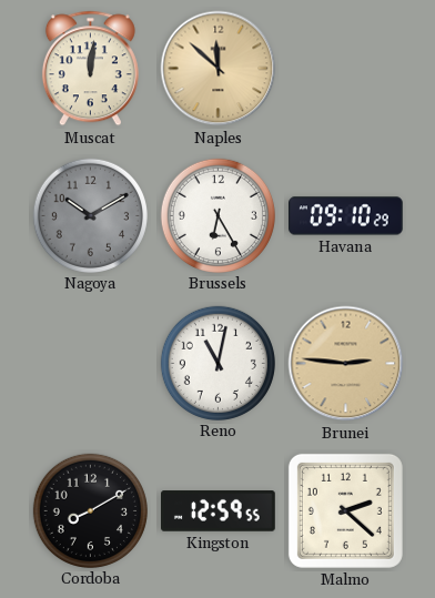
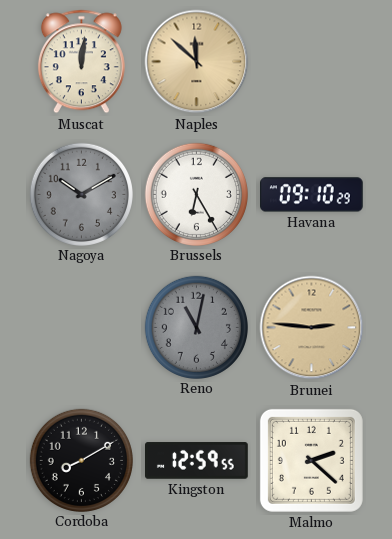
Reno dial: white -> grey (196, 327)
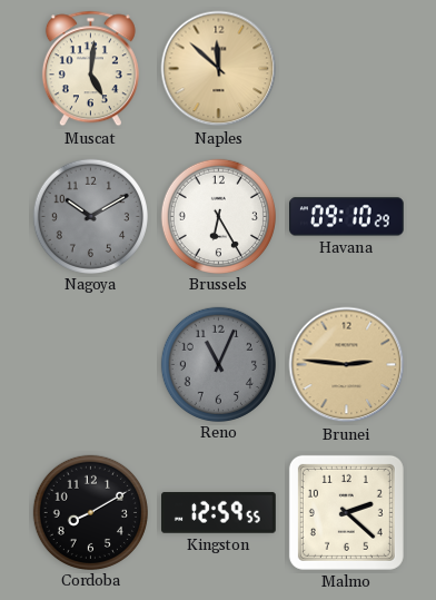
Muscat: 12:01 -> 5:01 (90, 69)
Reno: 11:02 -> 11:04 (218, 364)
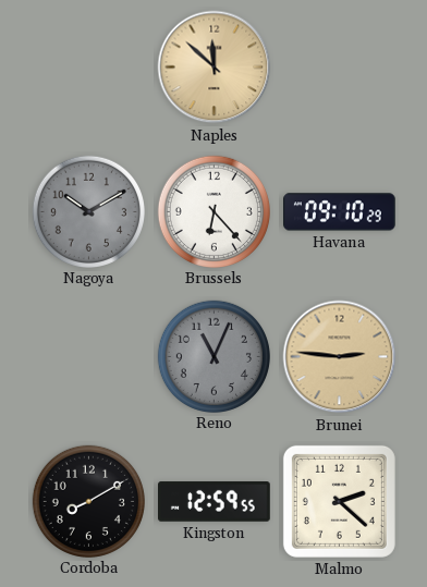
Muscat: 5:01 -> none (90, 69)
Brussels: 6:25 -> 6:23 (213, 211)
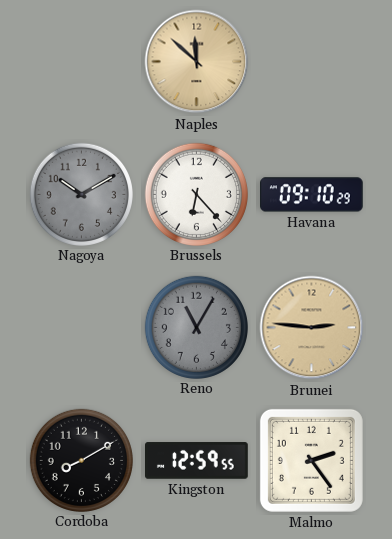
Reno: 11:04 -> 11:05 (196, 327)
Malmo: 2:22 -> 2:24 (311, 460)
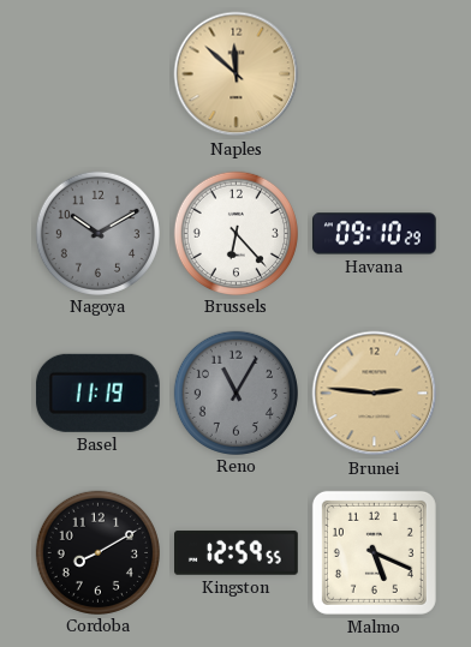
Basel: none -> 11:19 (97, 393)
Malmo: 2:24 -> 5:19 (374, 552)
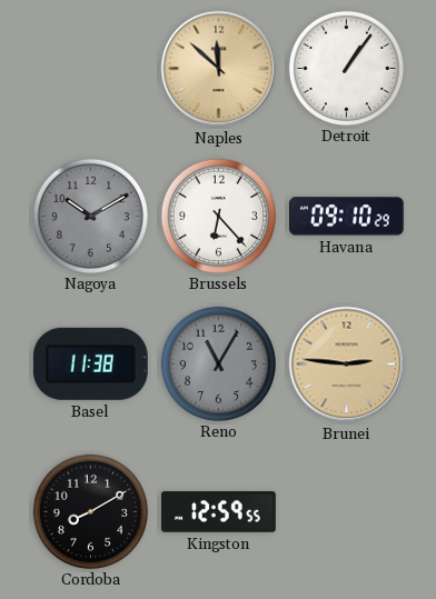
Detroit: none -> 1:06 (346, 68)
Basel: 11:19 -> 11:38 (90, 363)
Malmo: 5:19 -> none (374, 552)
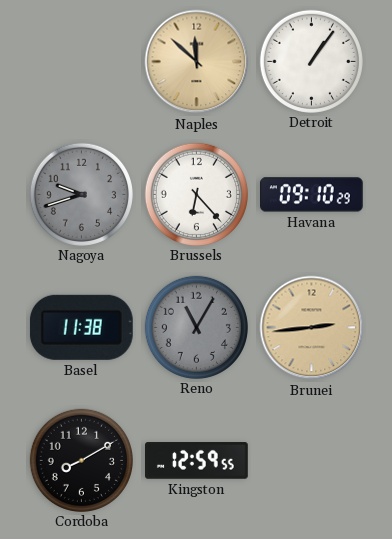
Nagoya: 10:10 -> 9:42 (81, 194)
Brunei: 2:46 -> 2:44 (312, 328)
